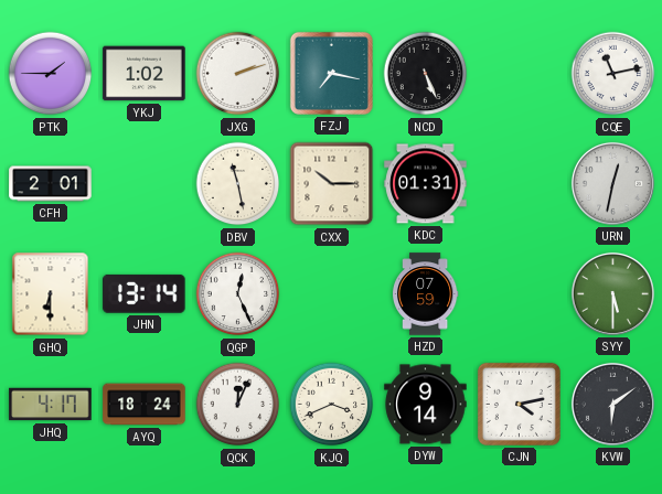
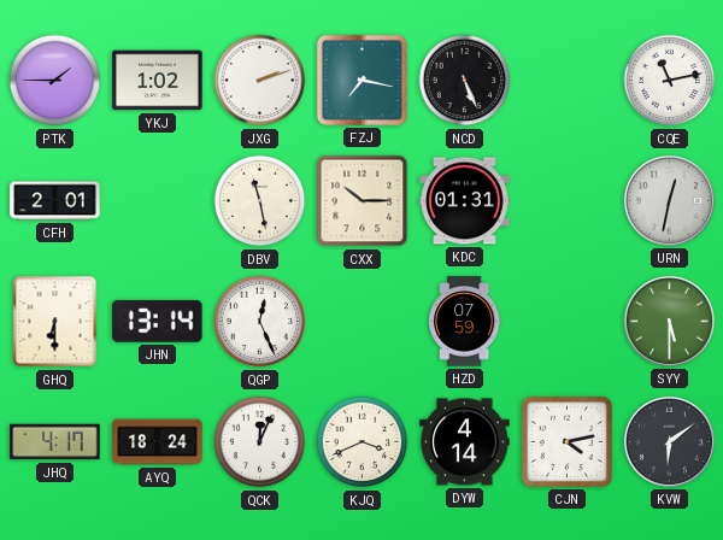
DYW: 9:14 -> 4:14 (465, 442)
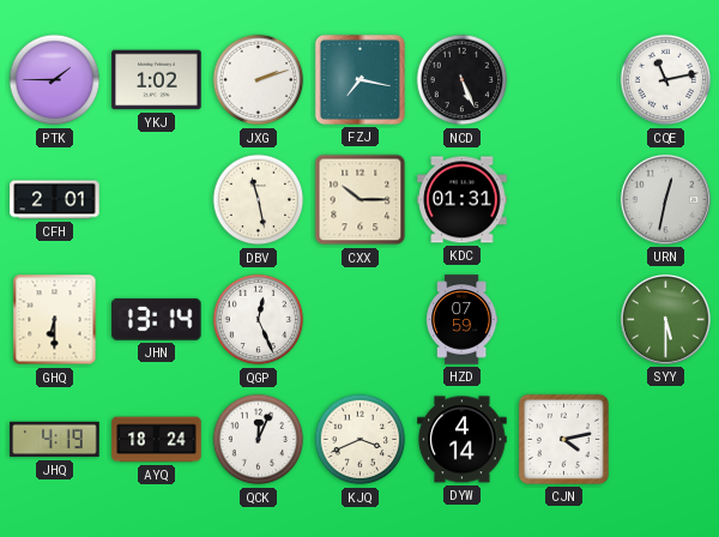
JHQ: 4:17 -> 4:19 (55, 440)
KVW: 6:09 -> none (669, 441)
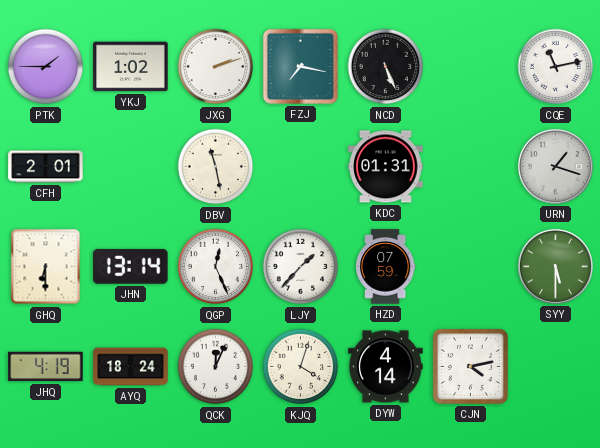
CXX: 10:15 -> none (361, 200)
URN: 12:32 -> 1:18 (555, 166)
LJY: none -> 1:37 (301, 267)
KJQ: 3:41 -> 4:03 (301, 367)
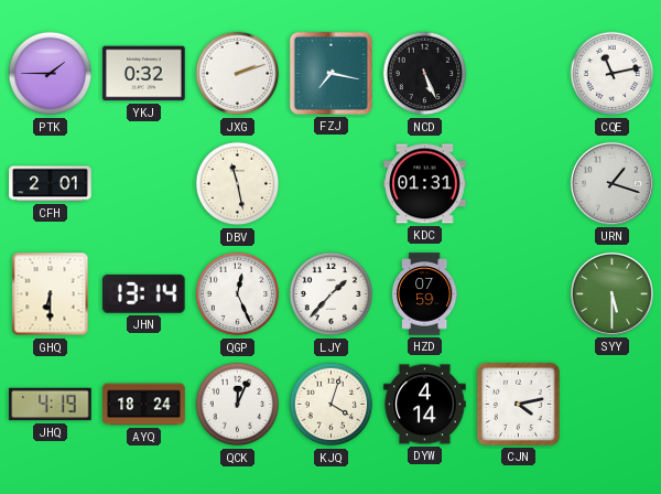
YKJ: 1:02 -> 0:32 (144, 74)
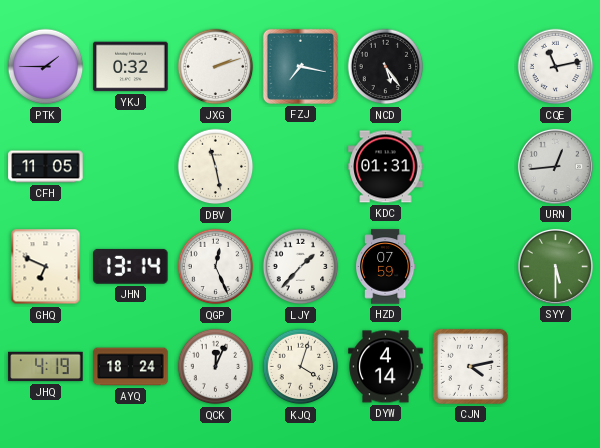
NCD: 5:26 -> 5:24 (386, 67)
CFH: 2:01 -> 11:05 (46, 167)
URN: 1:18 -> 12:44 (555, 166)
GHQ: 6:30 -> 6:49 (46, 267)
